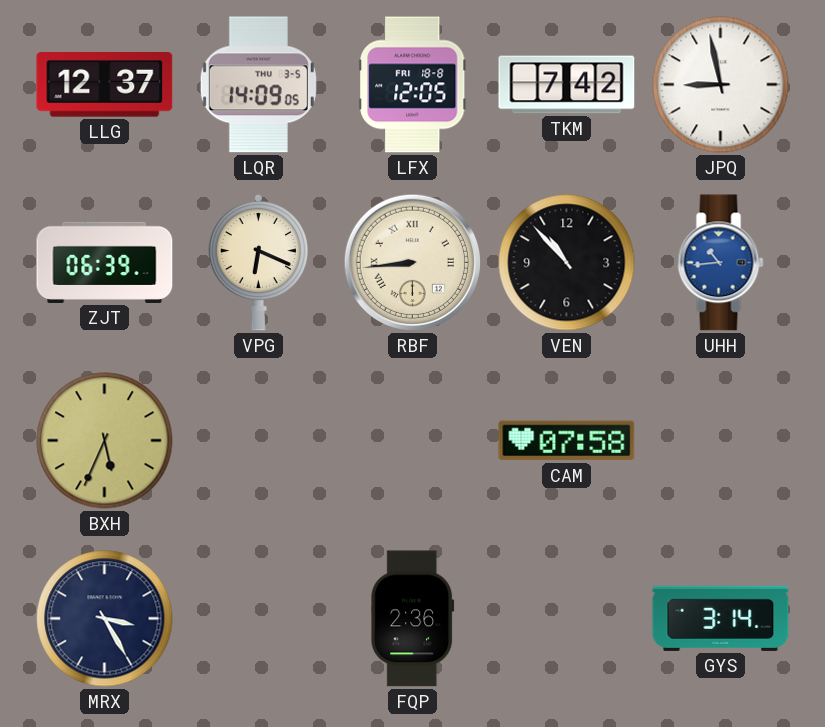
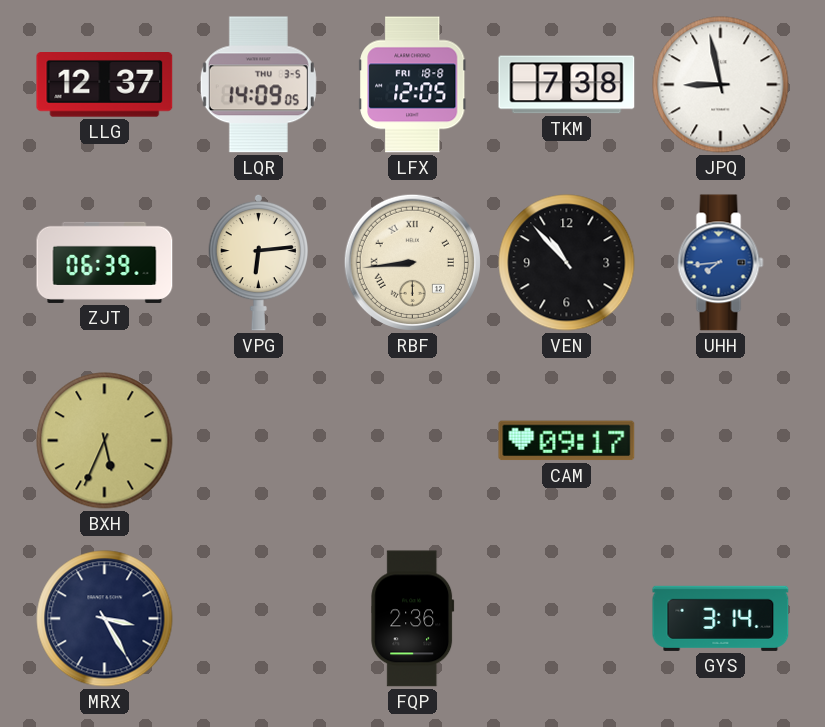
TKM: 7:42 -> 7:38 (567, 85)
VPG: 6:19 -> 6:14 (258, 262)
UHH: 10:44 -> 7:44 (721, 263)
CAM: 07:58 -> 09:17 (567, 441)
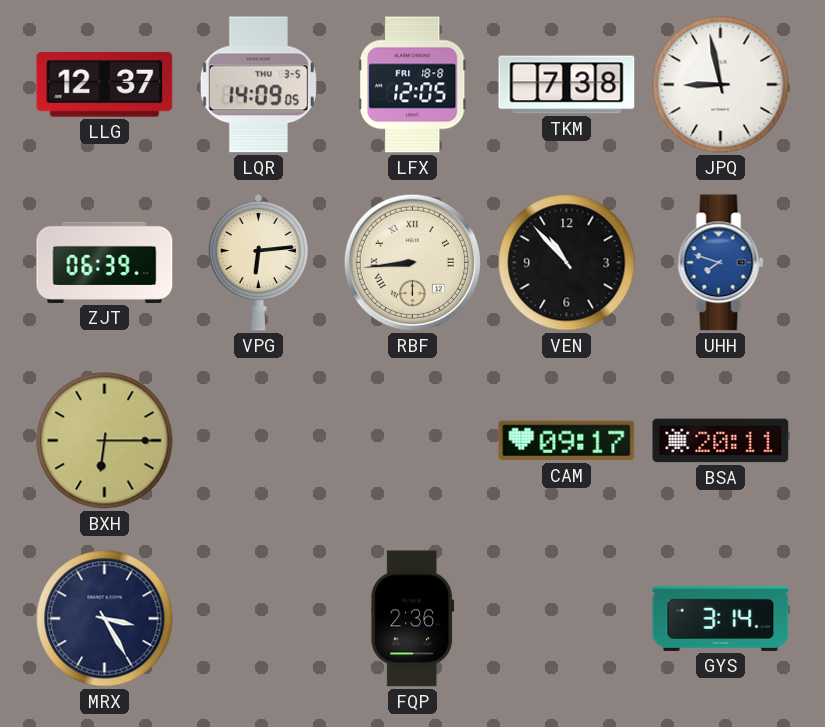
UHH: 7:44 -> 7:48 (721, 263)
BXH: 5:34 -> 6:15 (105, 441)
BSA: none -> 20:11 (721, 441)
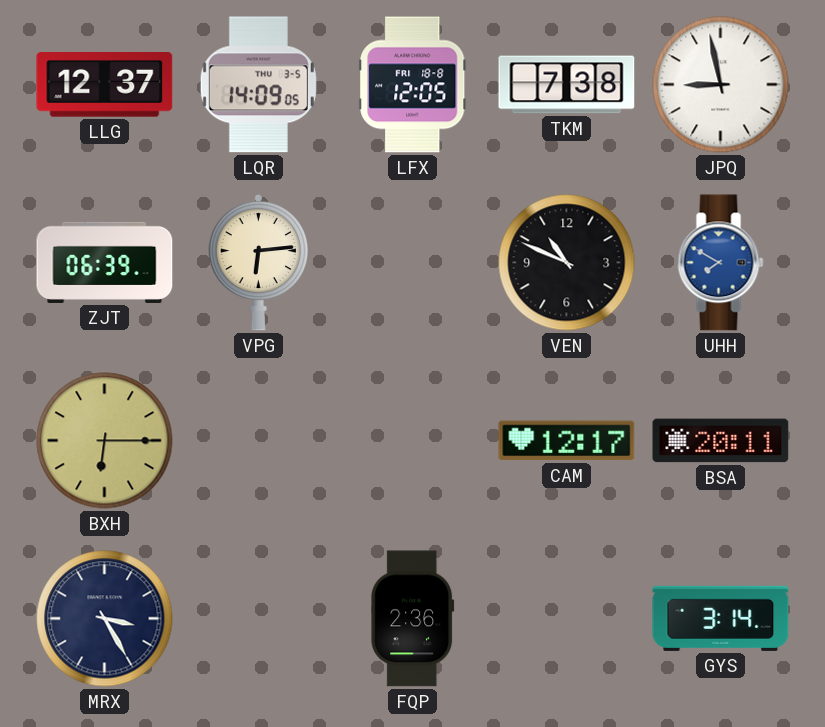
RBF: 8:44 -> none (412, 262)
VEN: 10:53 -> 10:49 (567, 263)
UHH: 7:48 -> 7:50 (721, 263)
CAM: 09:17 -> 12:17 (567, 441)
